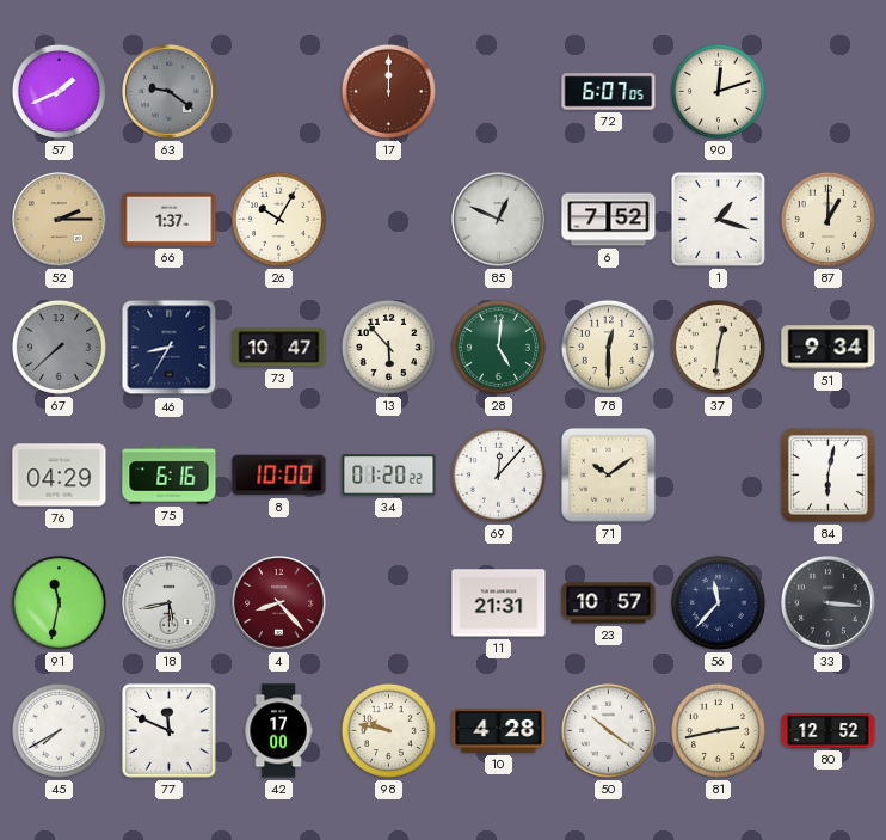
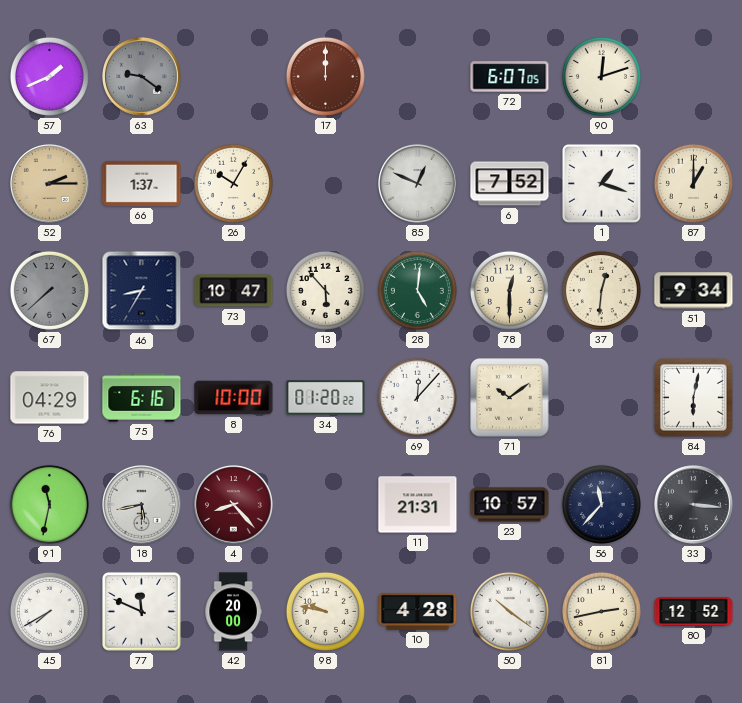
42: 17:00 -> 20:00 (233, 612)
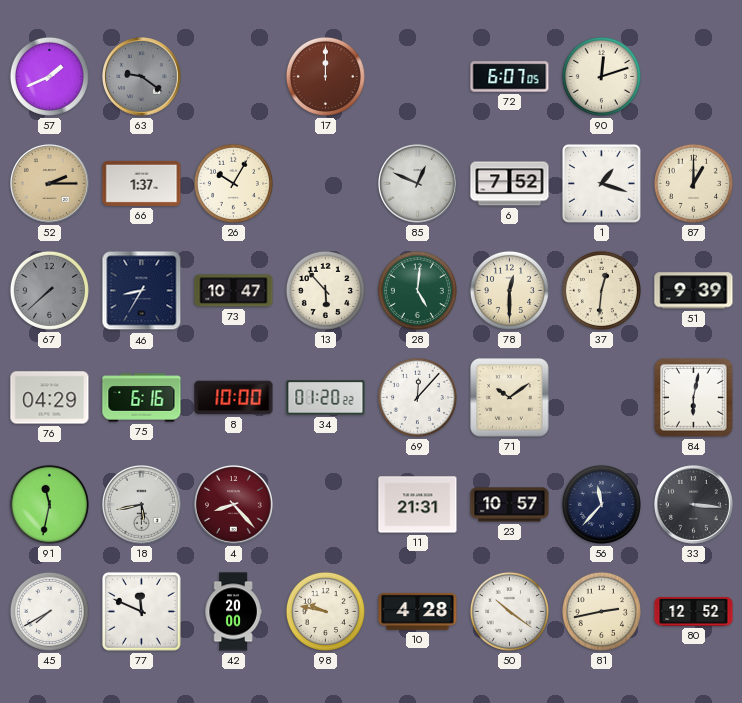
51: 9:34 -> 9:39 (694, 291)
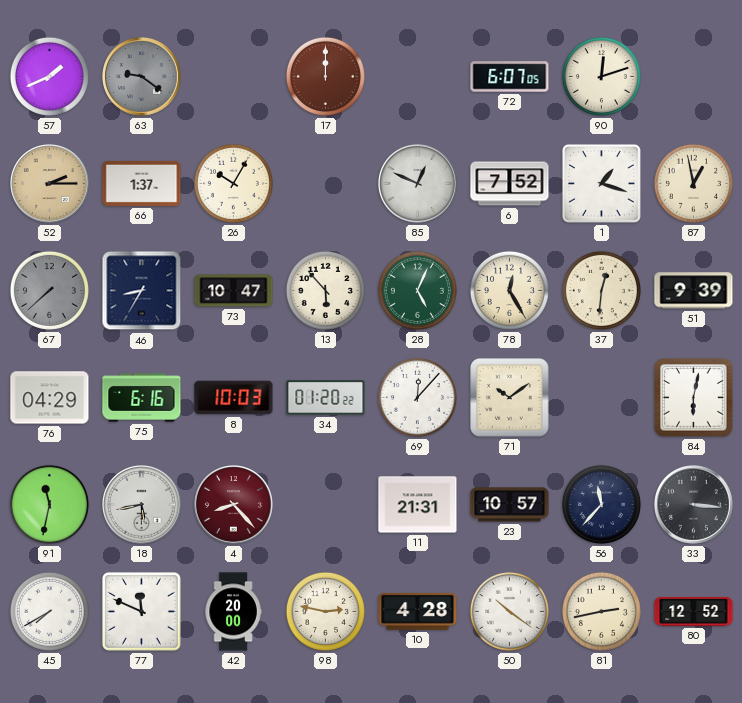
87: 1:00 -> 12:58 (693, 183)
28: 5:01 -> 5:04 (417, 290)
78: 12:30 -> 12:25 (509, 290)
8: 10:00 -> 10:03 (234, 398)
98: 9:47 -> 2:47 (325, 611)
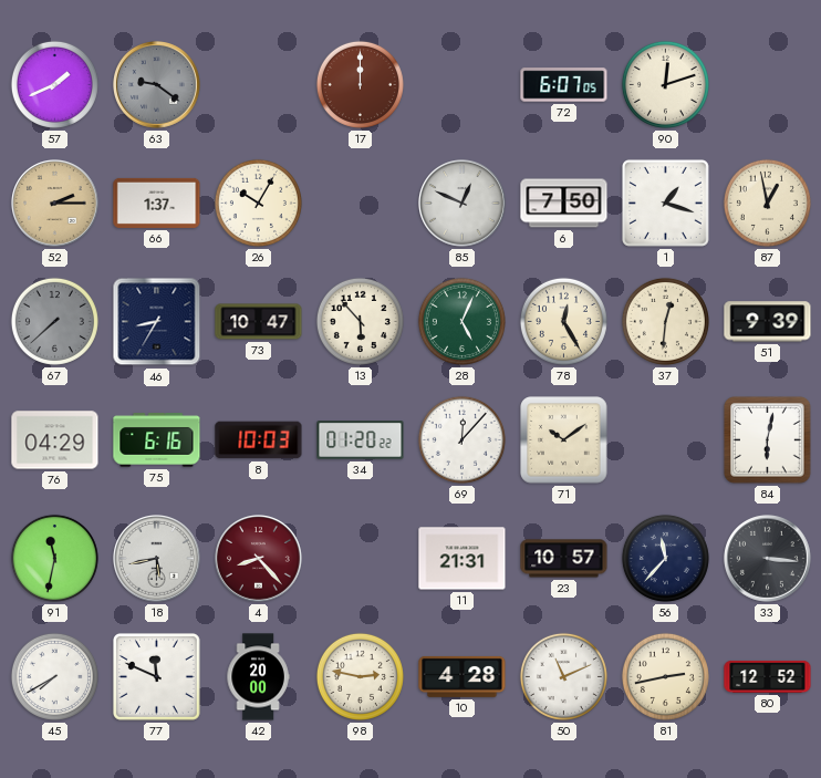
6: 7:52 -> 7:50 (564, 204)
50: 10:21 -> 11:11 (563, 676)
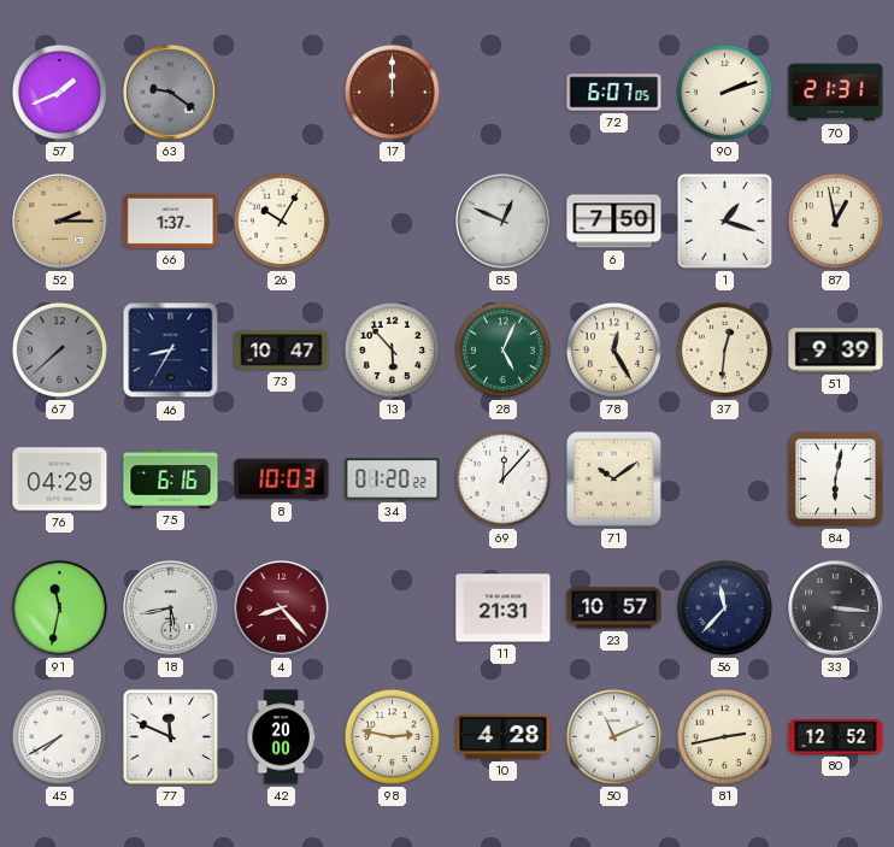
90: 12:12 -> 2:12 (724, 92)
70: none -> 21:31 (836, 93)
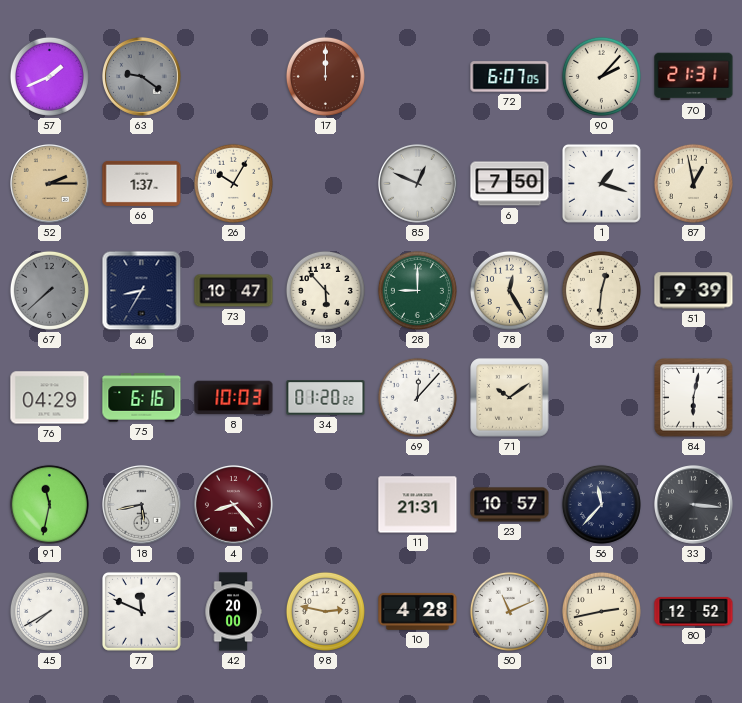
90: 2:12 -> 2:07 (601, 76)
28: 5:04 -> 9:00 (417, 290)
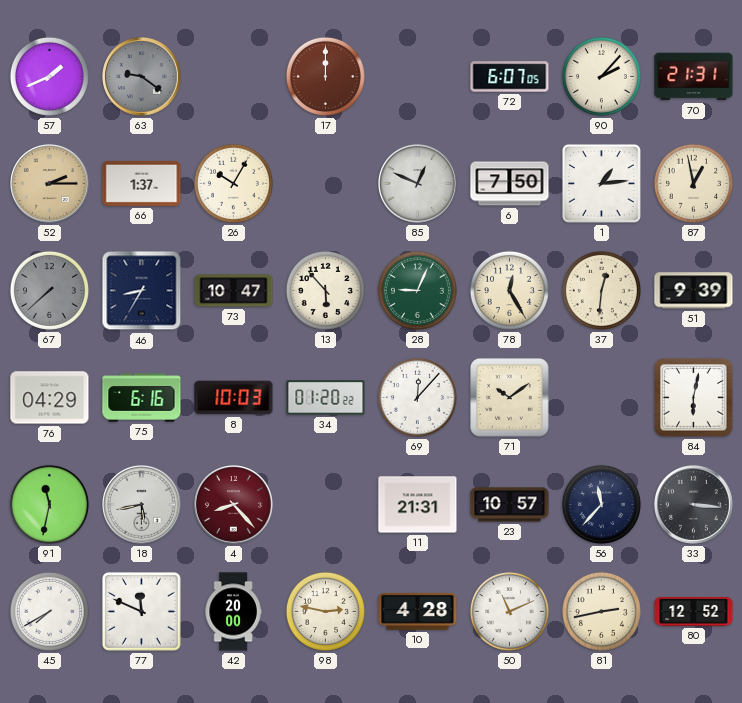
1: 1:18 -> 1:14 (601, 183)
28: 9:00 -> 9:04 (417, 290)
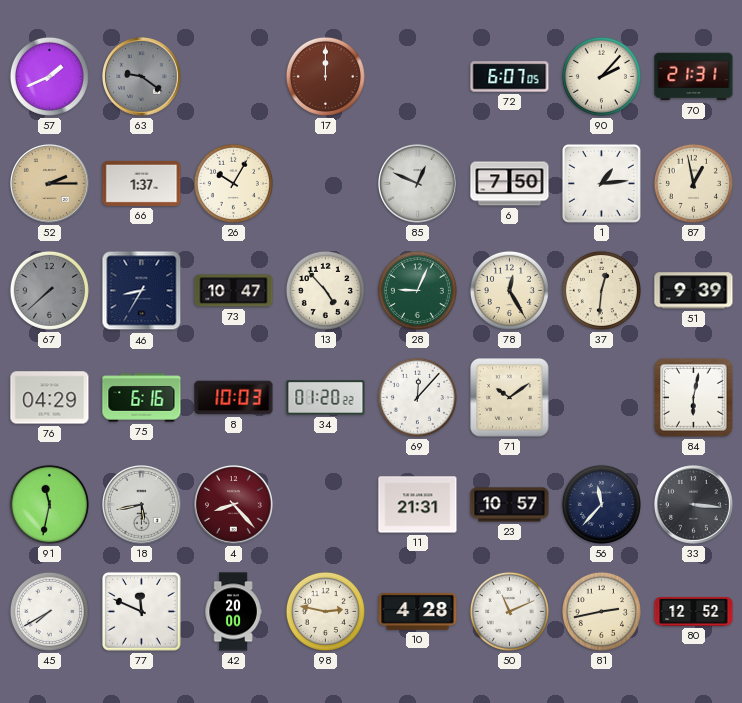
13: 5:53 -> 4:53 (325, 290)
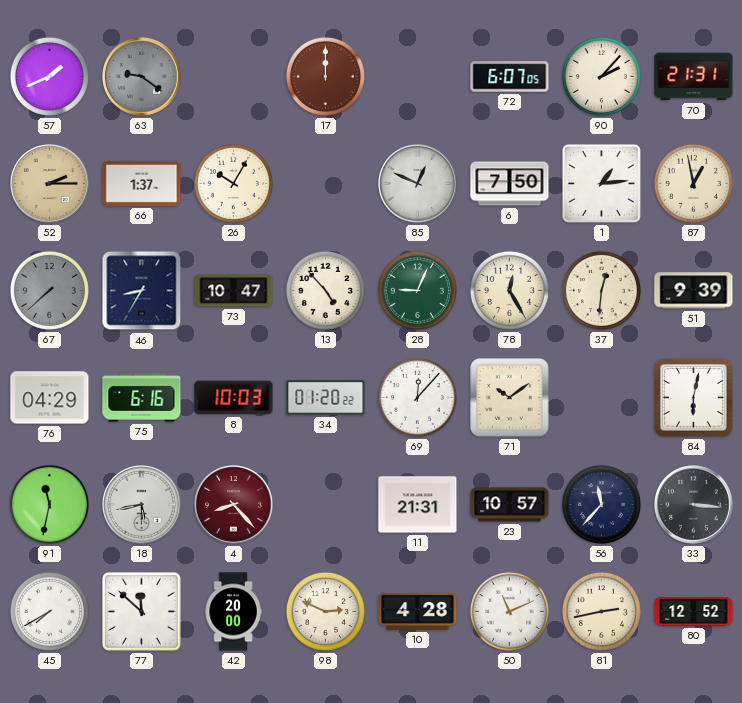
77: 11:49 -> 11:52 (141, 611)
98: 2:47 -> 2:49 (325, 611)
